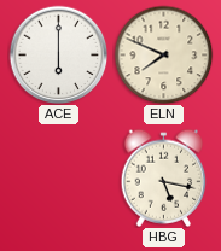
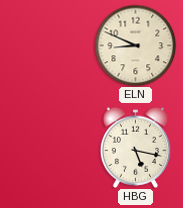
ACE: 6:00 -> none (58, 54)
ELN: 7:49 -> 8:49 (135, 45)
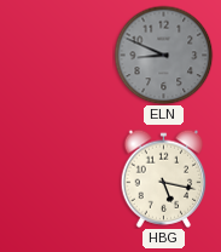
ELN dial: cream -> grey (163, 55)
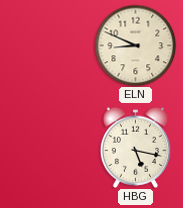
ELN dial: grey -> cream (135, 45)
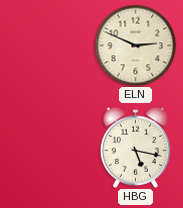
ELN: 8:49 -> 2:49 (135, 45)
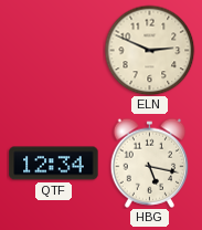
QTF: none -> 12:34 (54, 164)
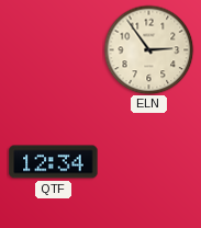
ELN: 2:49 -> 2:54 (148, 49)
HBG: 5:17 -> none (150, 163)
